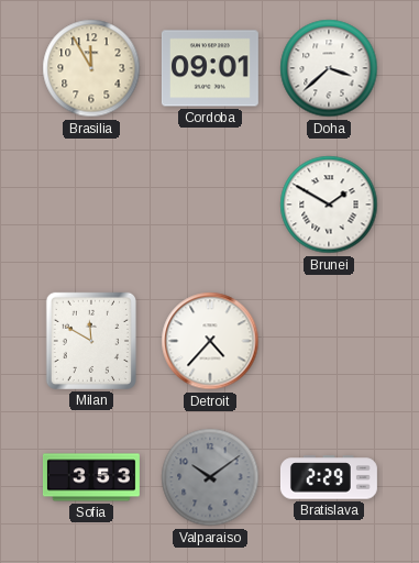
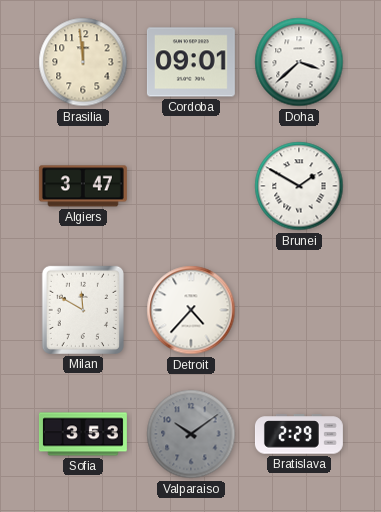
Brasilia: 11:55 -> 11:59 (83, 62)
Algiers: none -> 3:47 (83, 186)
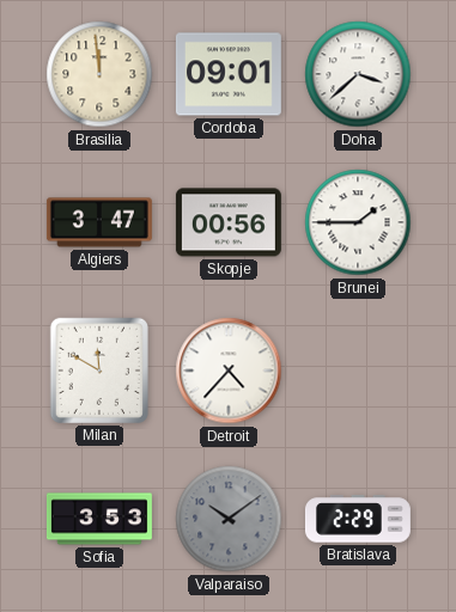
Skopje: none -> 00:56 (229, 222)
Brunei: 1:50 -> 1:45 (358, 222)
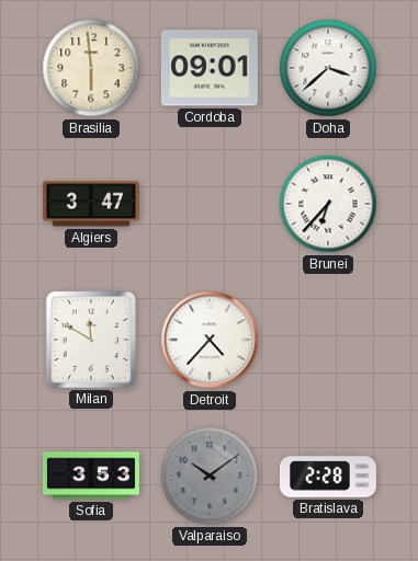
Brasilia: 11:59 -> 5:59 (91, 68)
Skopje: 00:56 -> none (229, 222)
Brunei: 1:45 -> 6:37 (328, 204)
Bratislava: 2:29 -> 2:28 (328, 476)
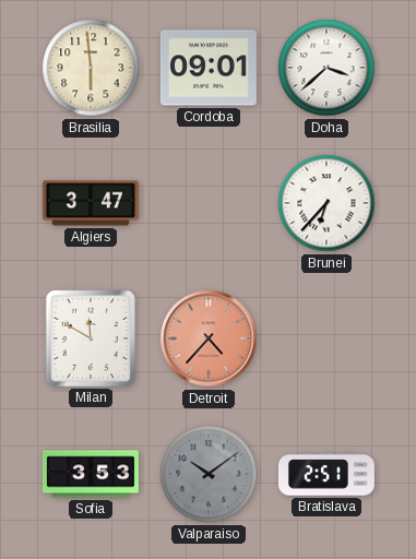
Detroit dial: white -> salmon (209, 338)
Bratislava: 2:28 -> 2:51 (326, 474)
